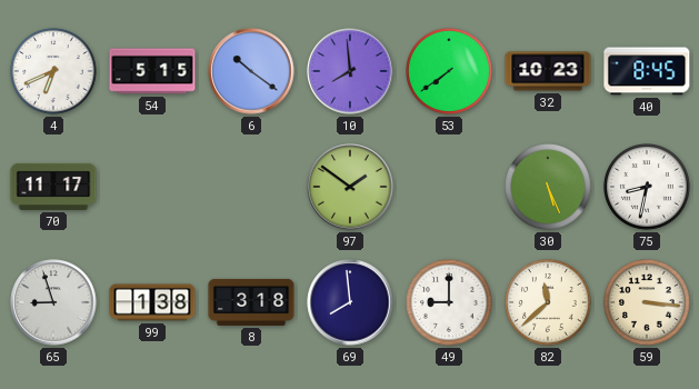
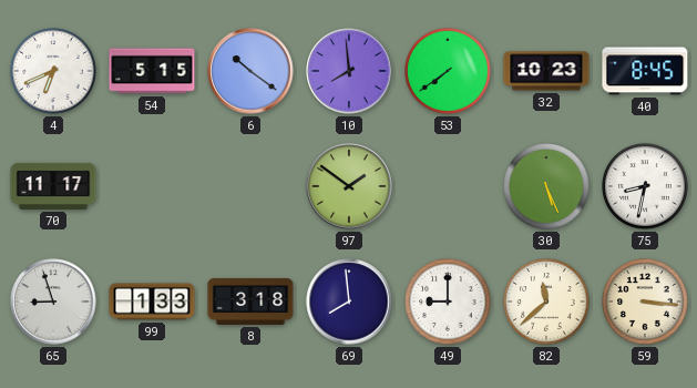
99: 1:38 -> 1:33 (152, 302)
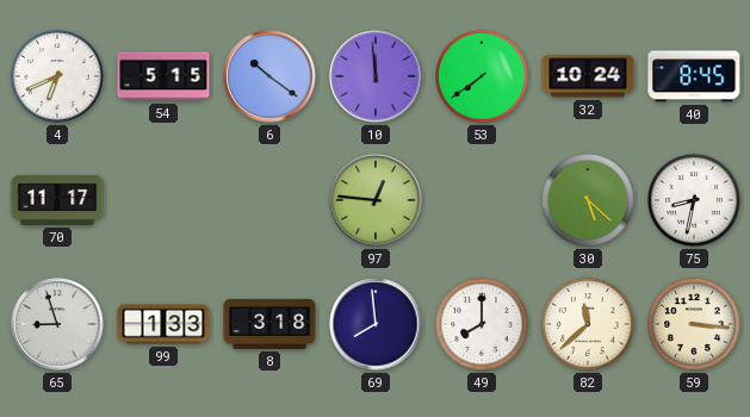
10: 7:59 -> 11:59 (376, 76)
32: 10:23 -> 10:24 (588, 76)
97: 1:51 -> 12:46 (376, 200)
30: 5:26 -> 5:22 (589, 201)
49: 9:00 -> 8:00 (483, 325)
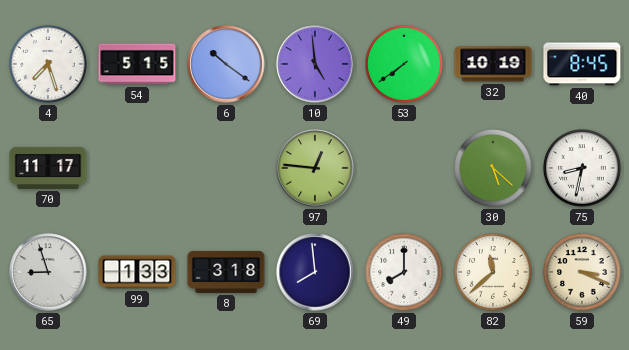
4: 6:41 -> 7:27 (49, 65)
10: 11:59 -> 4:59 (315, 64)
32: 10:24 -> 10:19 (493, 64)
59: 3:16 -> 3:19 (583, 273)
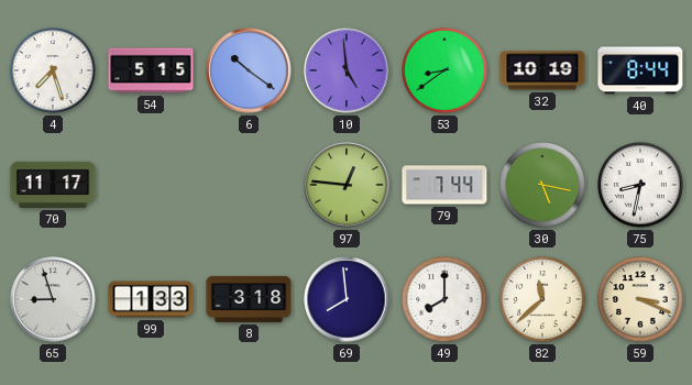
53: 7:39 -> 8:39 (446, 71)
40: 8:45 -> 8:44 (640, 70)
79: none -> 7:44 (444, 185)
30: 5:22 -> 5:17 (543, 186)
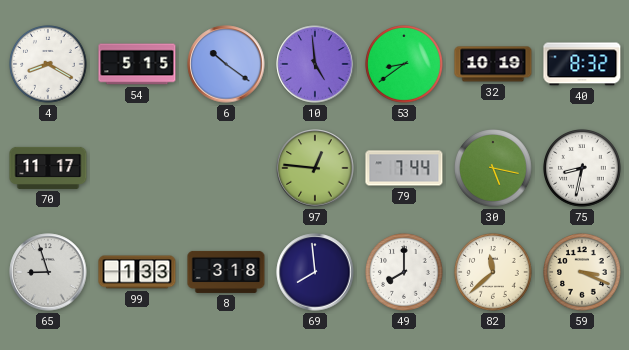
4: 7:27 -> 8:20 (49, 65)
40: 8:44 -> 8:32 (582, 64)
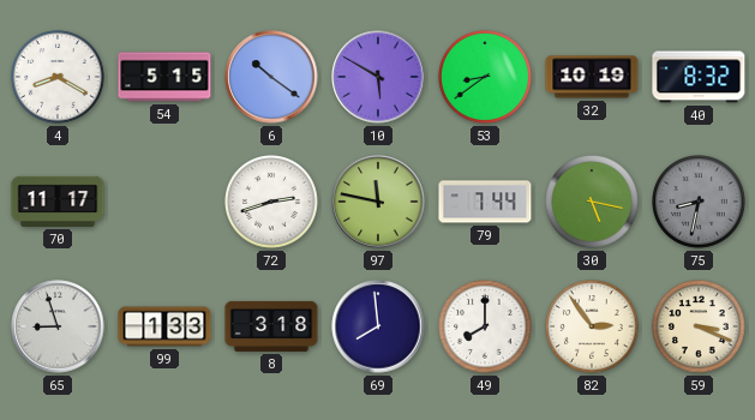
10: 4:59 -> 5:50 (378, 77)
72: none -> 2:42 (272, 203)
97: 12:46 -> 11:47 (378, 202)
75 dial: white -> grey (700, 203)
82: 11:38 -> 2:54 (593, 328)
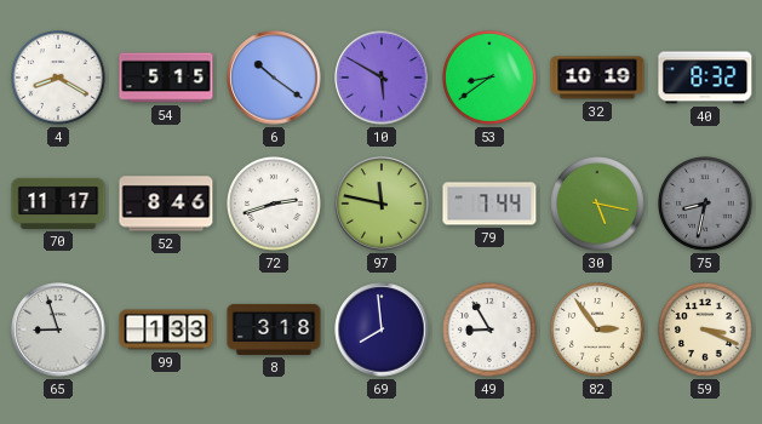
52: none -> 8:46 (166, 204)
49: 8:00 -> 8:55 (491, 331)
